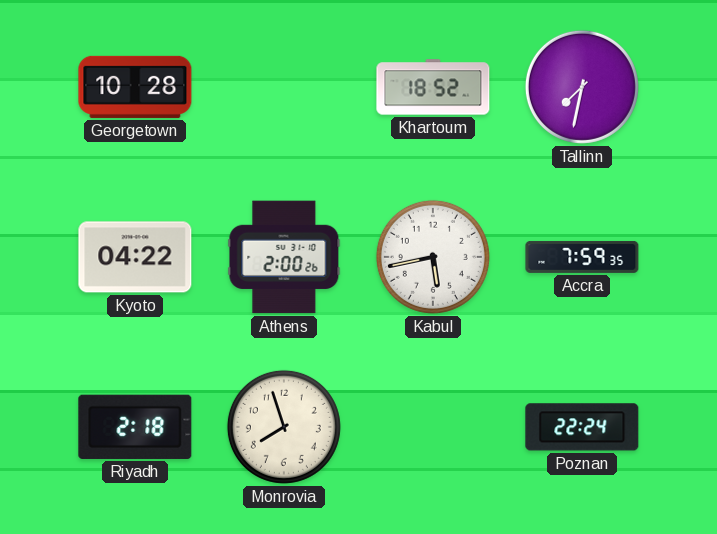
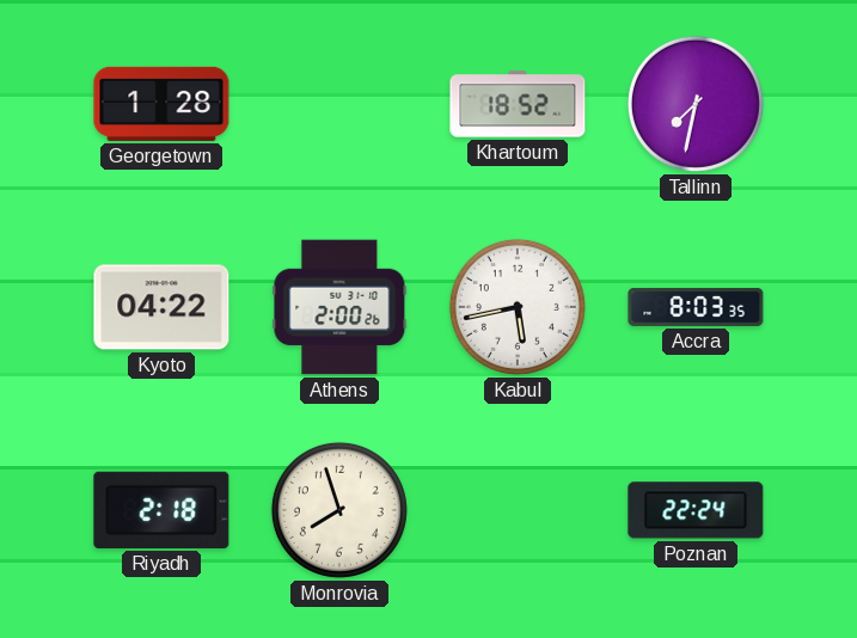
Georgetown: 10:28 -> 1:28 (161, 104)
Accra: 7:59 -> 8:03 (696, 307)
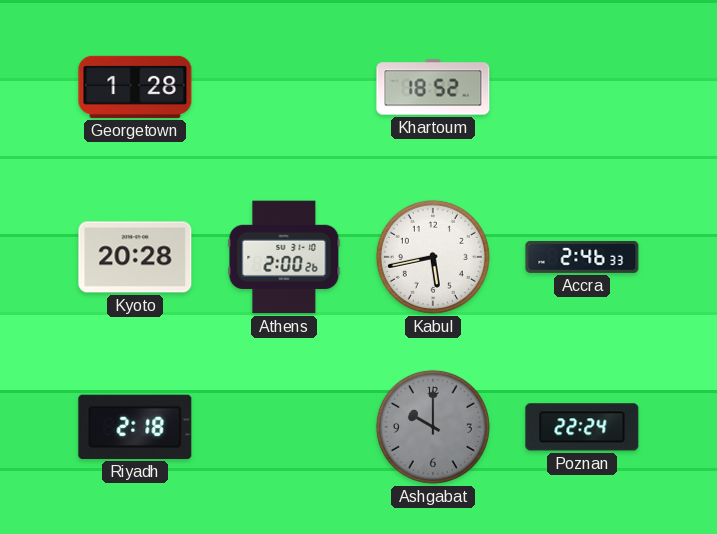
Tallinn: 7:32 -> none (696, 104)
Kyoto: 04:22 -> 20:28 (135, 257)
Accra: 8:03 -> 2:46 (582, 257)
Monrovia: 7:57 -> none (339, 510)
Ashgabat: none -> 10:00 (433, 427)
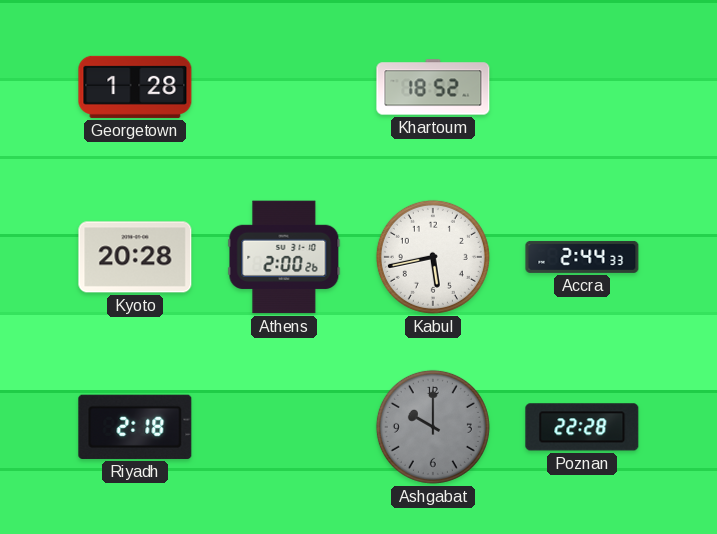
Accra: 2:46 -> 2:44 (582, 257)
Poznan: 22:24 -> 22:28 (582, 427)
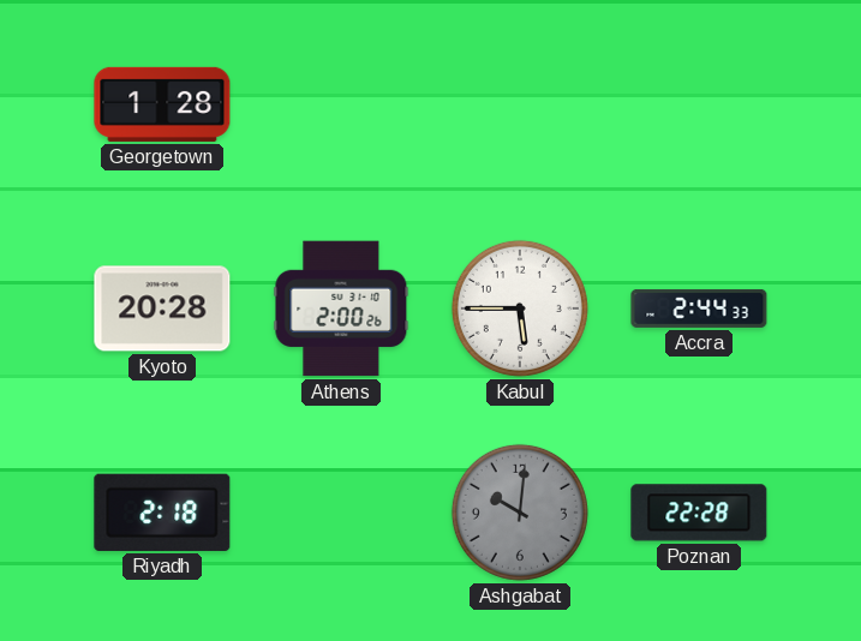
Khartoum: 18:52 -> none (433, 87)
Kabul: 5:43 -> 5:45 (520, 308)
Ashgabat: 10:00 -> 10:01 (520, 513)
